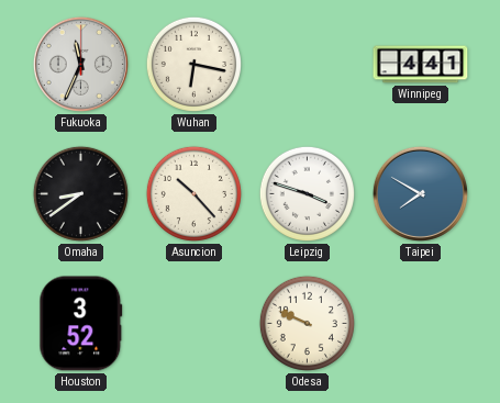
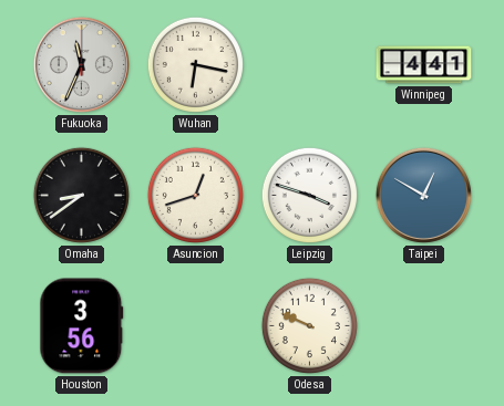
Asuncion: 10:23 -> 12:42 (195, 195)
Taipei: 7:50 -> 12:50 (423, 195)
Houston: 3:52 -> 3:56 (82, 326)
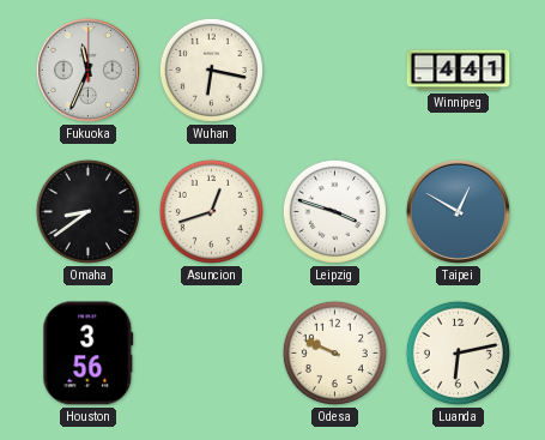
Luanda: none -> 6:13 (458, 352)
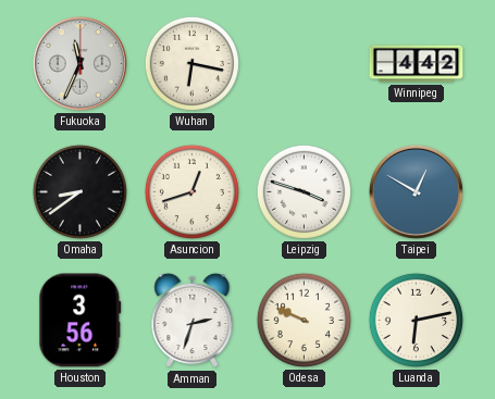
Winnipeg: 4:41 -> 4:42 (417, 64)
Amman: none -> 2:33 (193, 321)
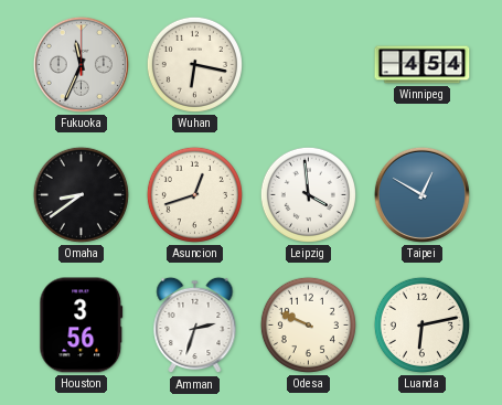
Winnipeg: 4:42 -> 4:54 (423, 65)
Leipzig: 3:48 -> 3:59 (308, 194)
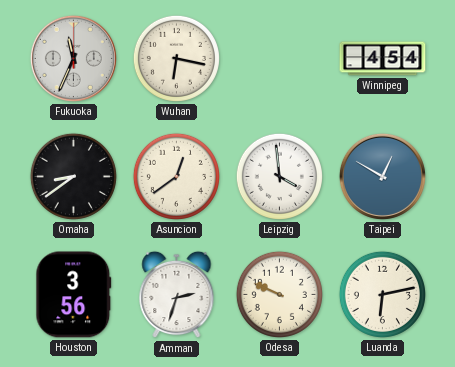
Asuncion: 12:42 -> 12:39 (176, 176)
